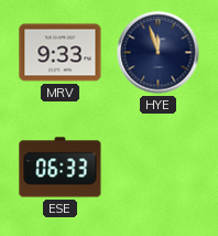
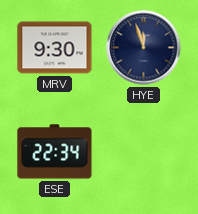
MRV: 9:33 -> 9:30 (55, 48)
ESE: 06:33 -> 22:34 (55, 152)
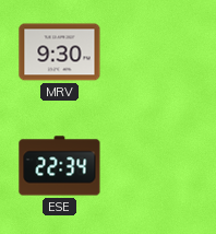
HYE: 11:57 -> none (144, 48)
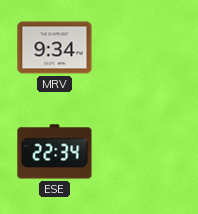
MRV: 9:30 -> 9:34 (55, 48)
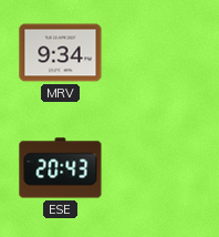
ESE: 22:34 -> 20:43 (61, 168)
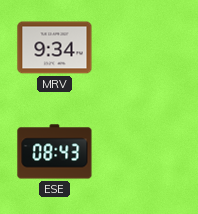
ESE: 20:43 -> 08:43 (55, 152)
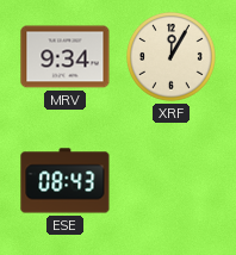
XRF: none -> 12:05 (172, 57)
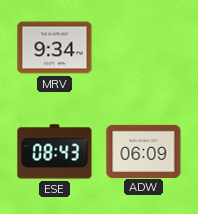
XRF: 12:05 -> none (172, 57)
ADW: none -> 06:09 (144, 151)
